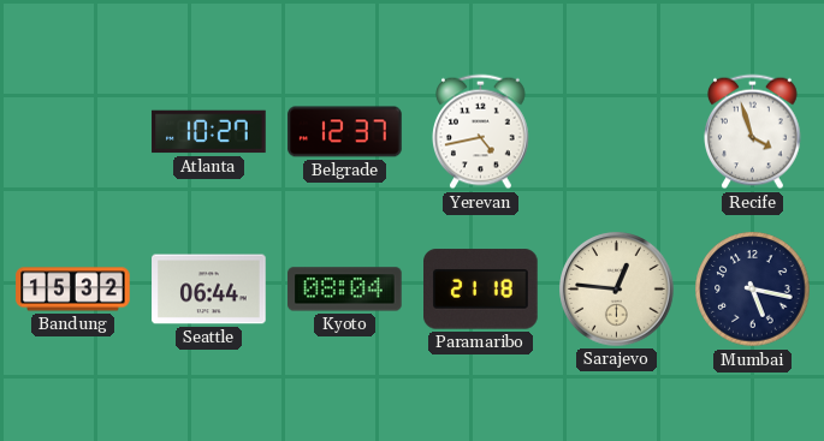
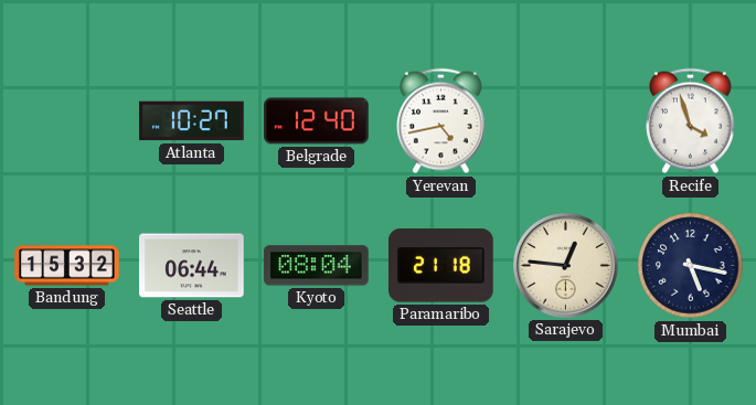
Belgrade: 12:37 -> 12:40 (317, 121)
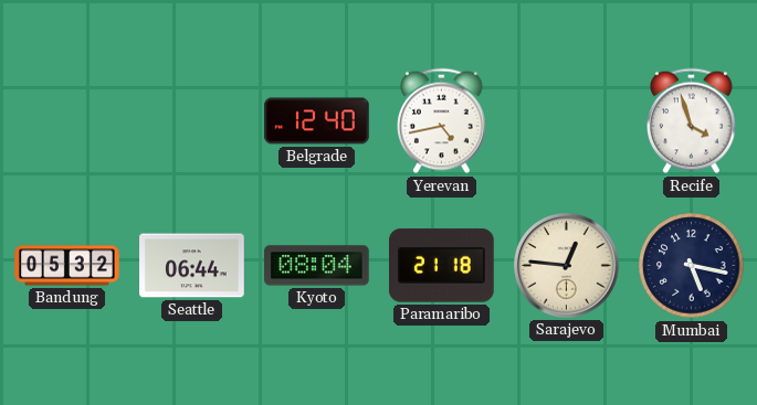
Atlanta: 10:27 -> none (192, 121)
Bandung: 15:32 -> 05:32 (67, 266)
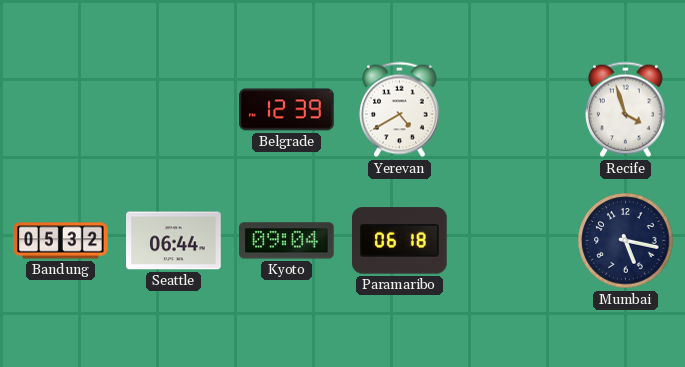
Belgrade: 12:40 -> 12:39 (287, 110)
Yerevan: 4:43 -> 4:40 (400, 110)
Kyoto: 08:04 -> 09:04 (287, 241)
Paramaribo: 21:18 -> 06:18 (400, 241)
Sarajevo: 12:46 -> none (567, 266)
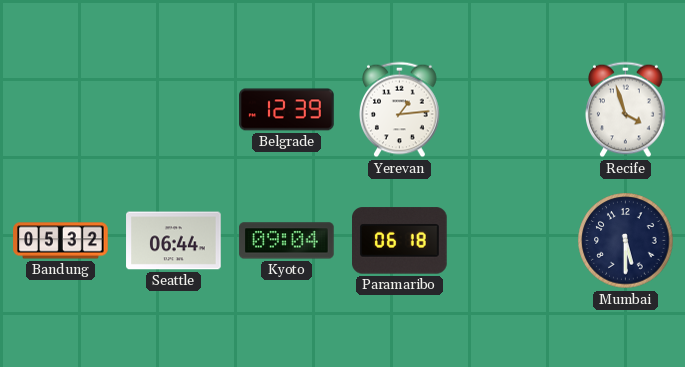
Yerevan: 4:40 -> 1:14 (400, 110)
Mumbai: 5:17 -> 5:30 (626, 241)
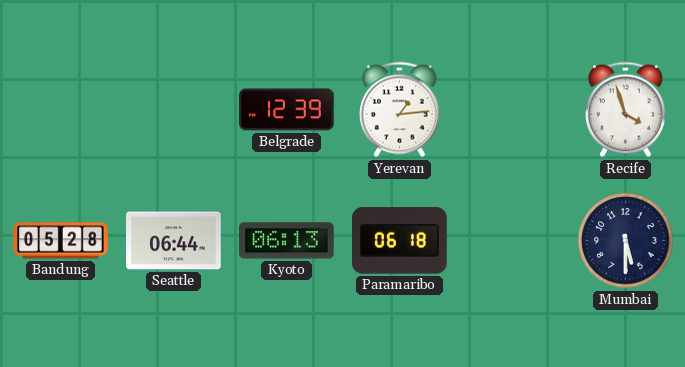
Bandung: 05:32 -> 05:28 (61, 241)
Kyoto: 09:04 -> 06:13 (287, 241)
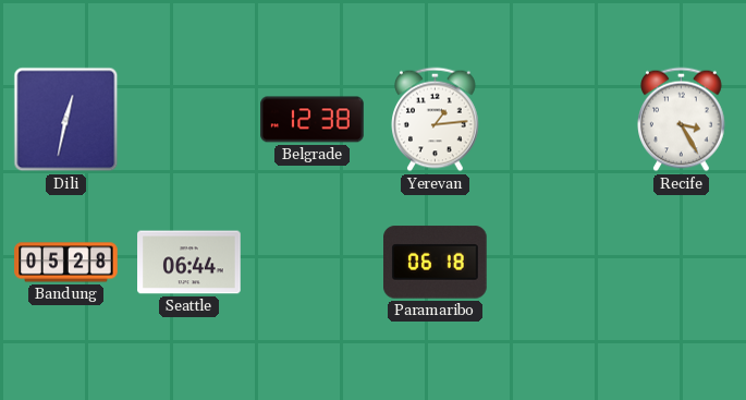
Dili: none -> 12:32 (66, 120)
Belgrade: 12:39 -> 12:38 (313, 120)
Recife: 3:57 -> 3:25 (682, 120)
Kyoto: 06:13 -> none (287, 241)
Mumbai: 5:30 -> none (626, 241)
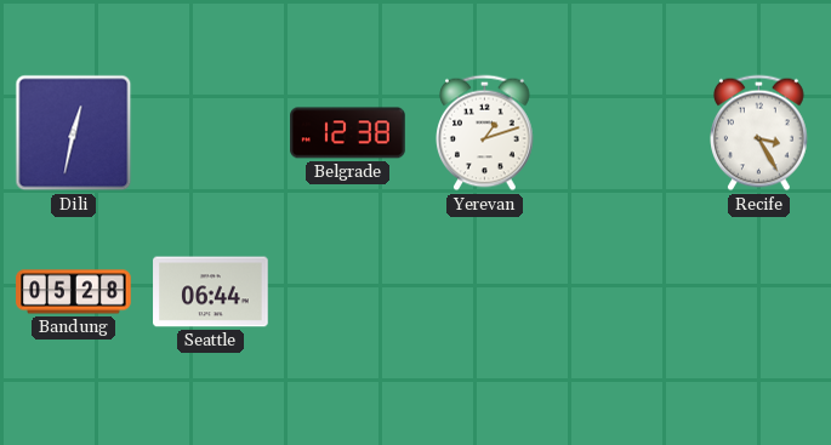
Yerevan: 1:14 -> 1:12 (485, 133)
Paramaribo: 06:18 -> none (436, 263)
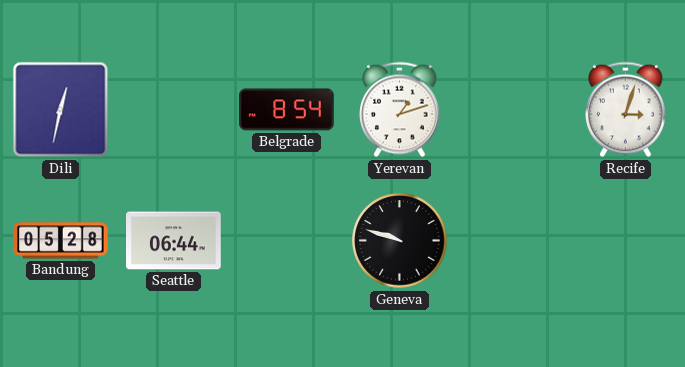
Belgrade: 12:38 -> 8:54 (287, 110)
Recife: 3:25 -> 3:03 (626, 110)
Geneva: none -> 9:48 (400, 241)
